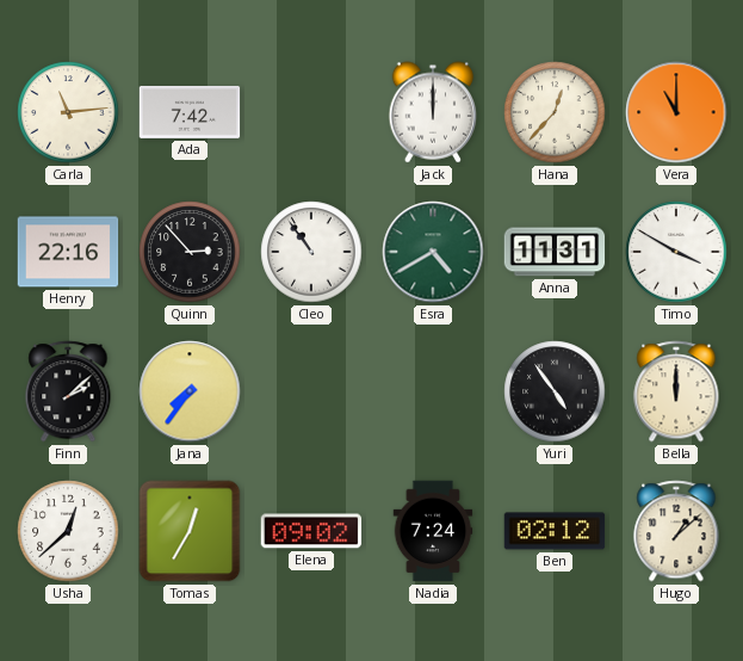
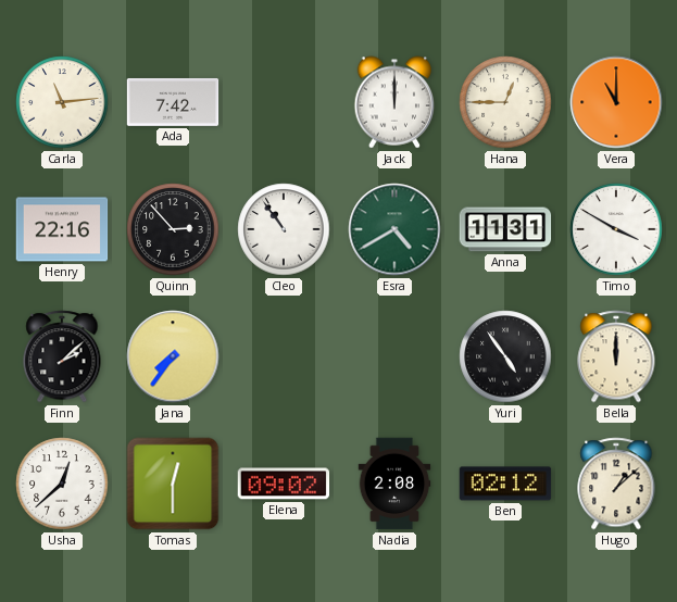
Hana: 12:37 -> 12:45 (505, 102)
Tomas: 12:35 -> 12:30 (173, 484)
Nadia: 7:24 -> 2:08 (394, 484)
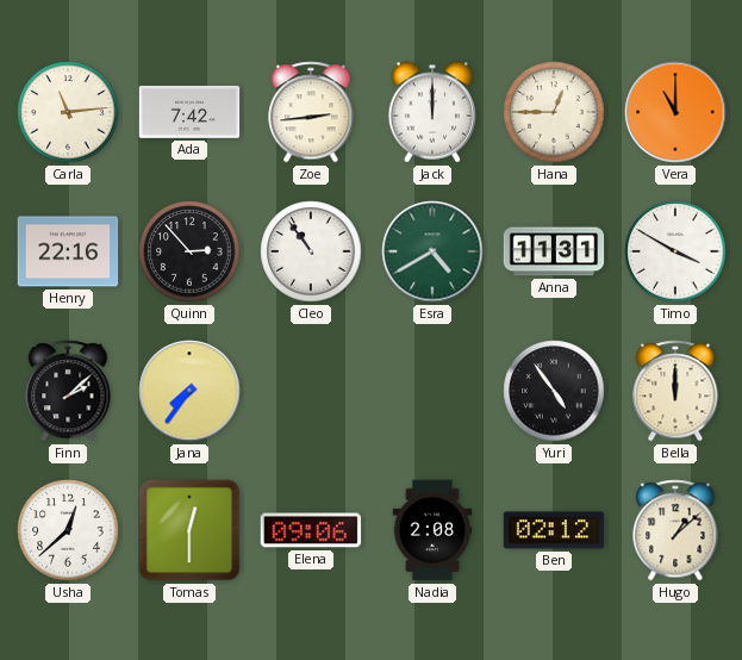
Zoe: none -> 2:44 (311, 112)
Elena: 09:02 -> 09:06 (311, 530)
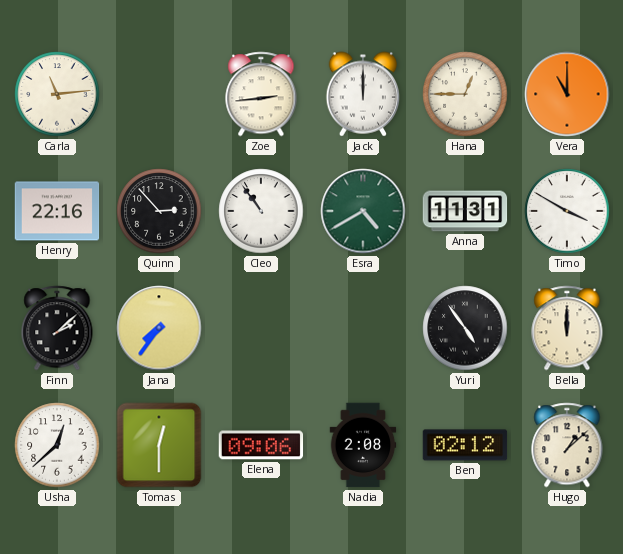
Ada: 7:42 -> none (189, 112)
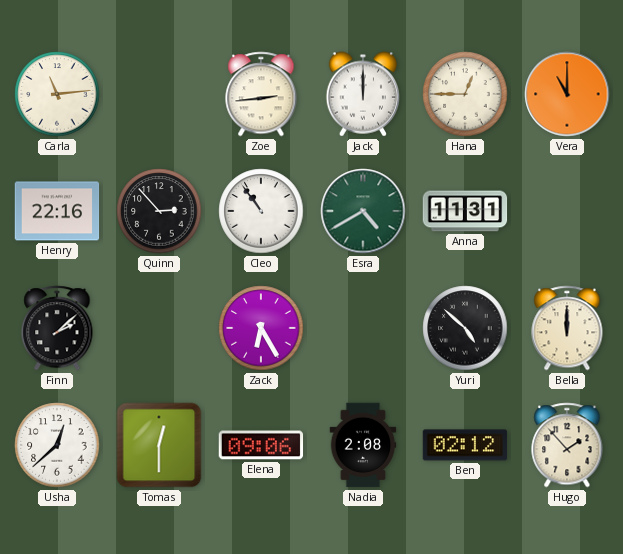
Timo: 3:50 -> none (567, 211)
Jana: 7:36 -> none (159, 328)
Zack: none -> 6:25 (261, 328)
Yuri: 4:54 -> 4:52 (465, 328)
Hugo: 1:08 -> 1:53 (567, 445)
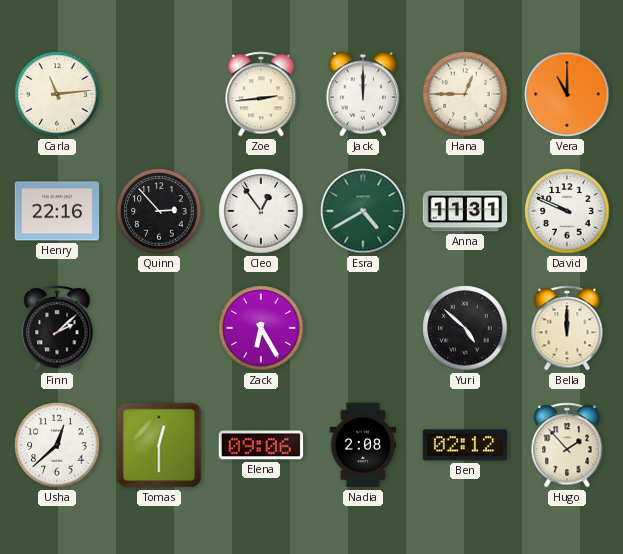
Cleo: 10:54 -> 12:54 (261, 211)
David: none -> 9:49 (567, 211)
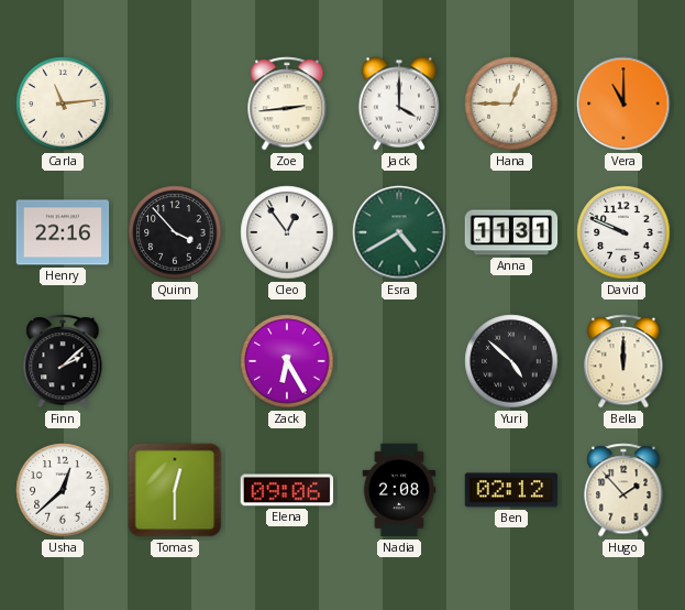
Jack: 12:00 -> 4:00 (399, 104)
Quinn: 2:53 -> 3:53 (175, 232)
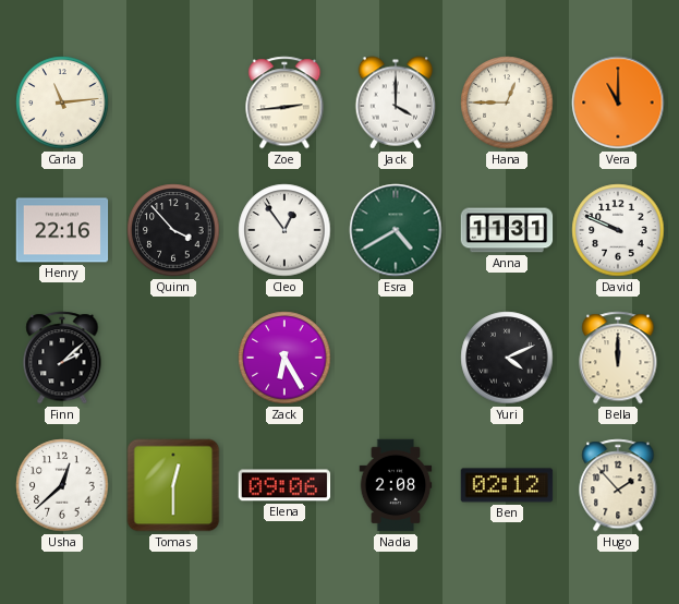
Yuri: 4:52 -> 4:11 (507, 358)
